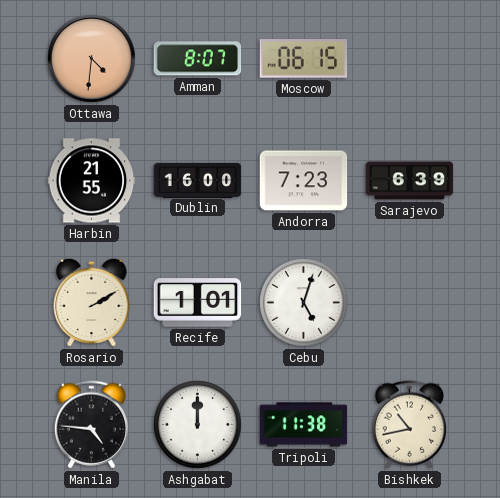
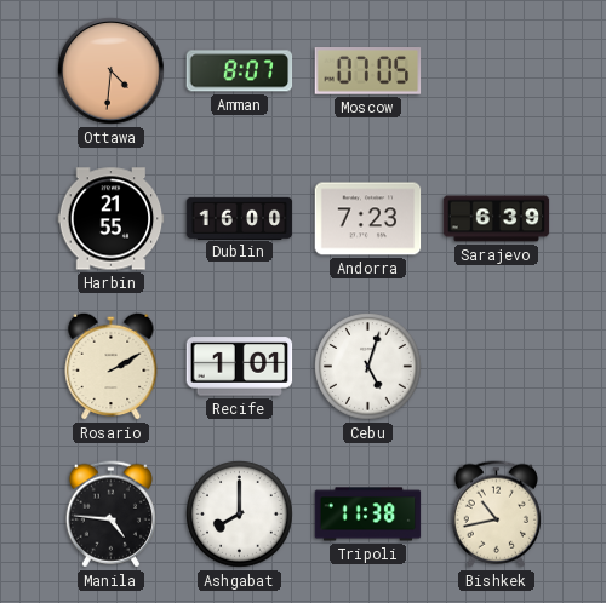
Moscow: 06:15 -> 07:05 (368, 71)
Ashgabat: 12:00 -> 8:00 (240, 515)
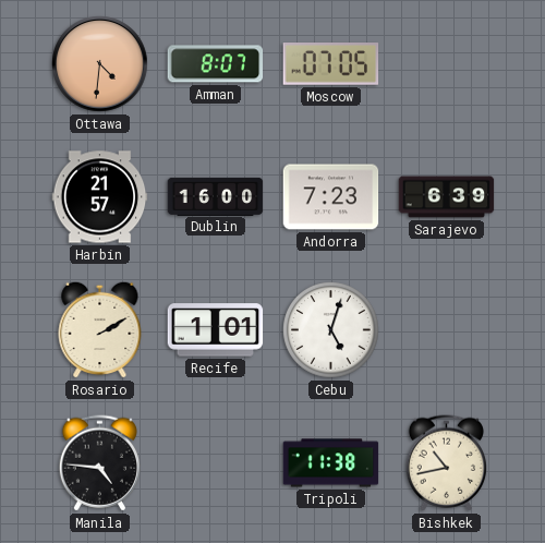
Harbin: 21:55 -> 21:57 (100, 197)
Ashgabat: 8:00 -> none (240, 515)
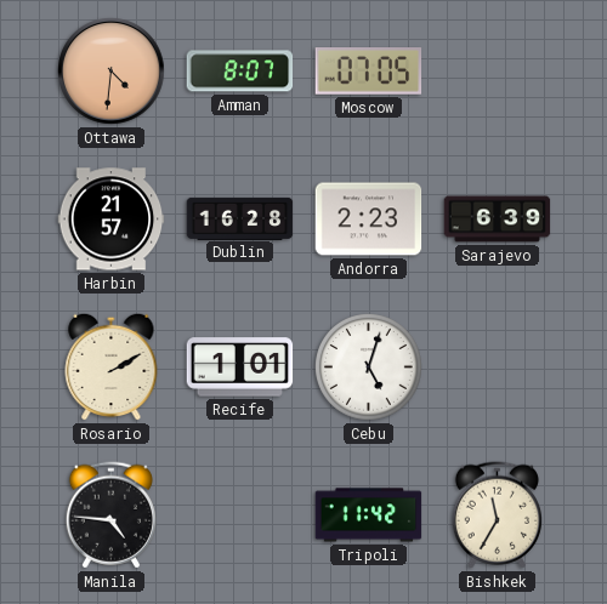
Dublin: 16:00 -> 16:28 (240, 218)
Andorra: 7:23 -> 2:23 (369, 220)
Tripoli: 11:38 -> 11:42 (369, 515)
Bishkek: 10:43 -> 11:35 (497, 515)
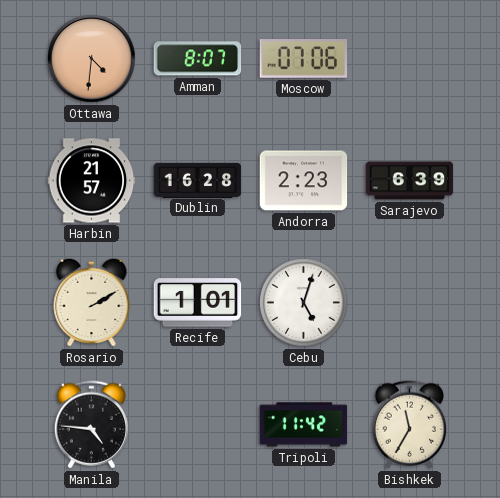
Moscow: 07:05 -> 07:06 (304, 59)
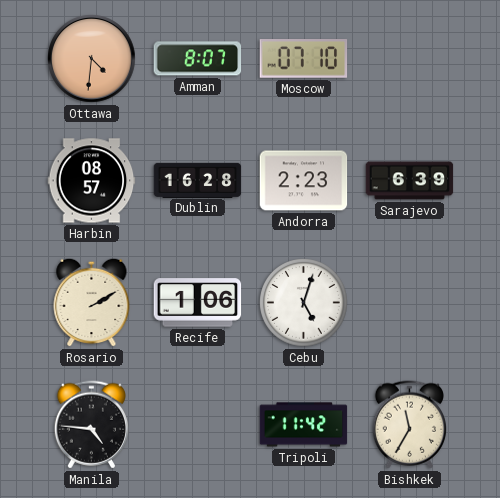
Moscow: 07:06 -> 07:10 (304, 59)
Harbin: 21:57 -> 08:57 (92, 181)
Recife: 1:01 -> 1:06 (198, 303)
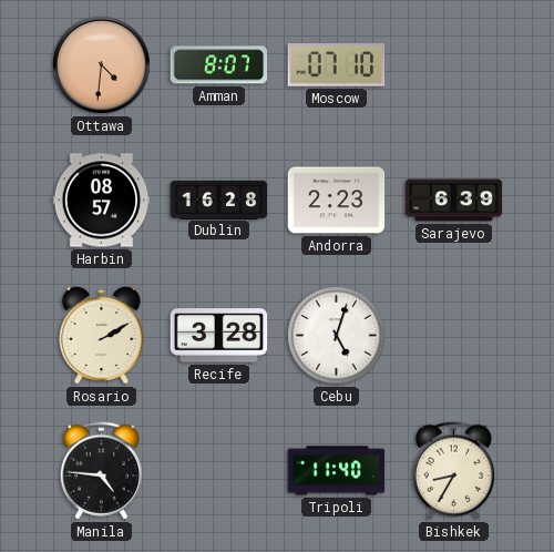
Recife: 1:06 -> 3:28 (219, 336)
Tripoli: 11:42 -> 11:40 (337, 471)
Bishkek: 11:35 -> 8:35 (453, 471)
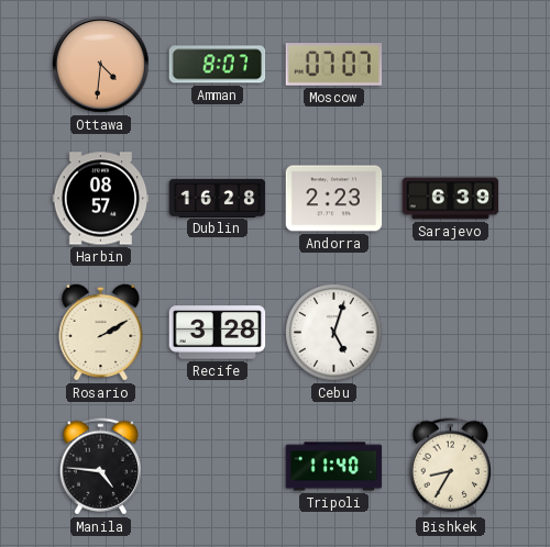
Moscow: 07:10 -> 07:07 (334, 65)
